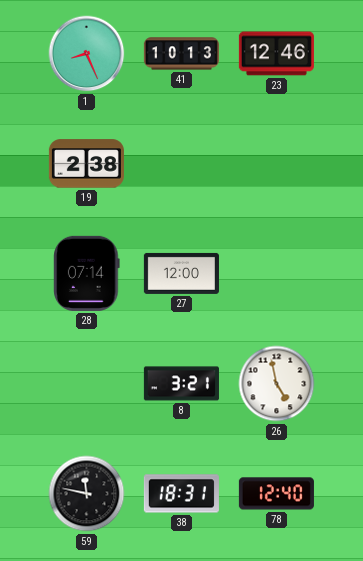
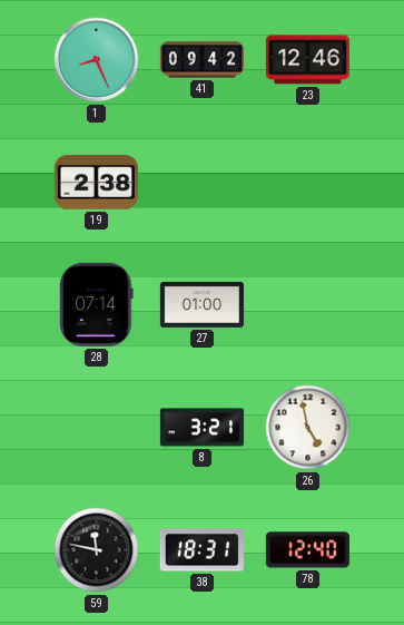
41: 10:13 -> 09:42 (201, 60)
27: 12:00 -> 01:00 (201, 304)
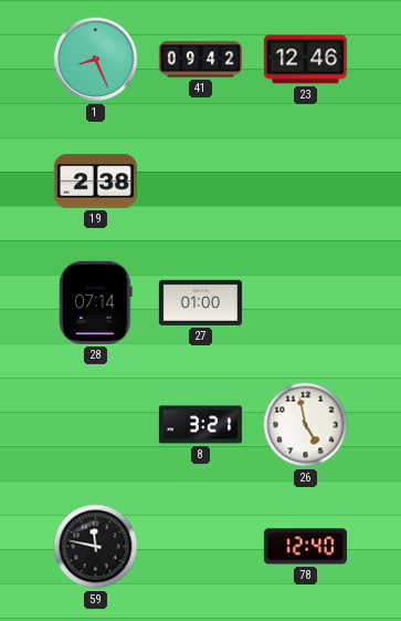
38: 18:31 -> none (201, 550)
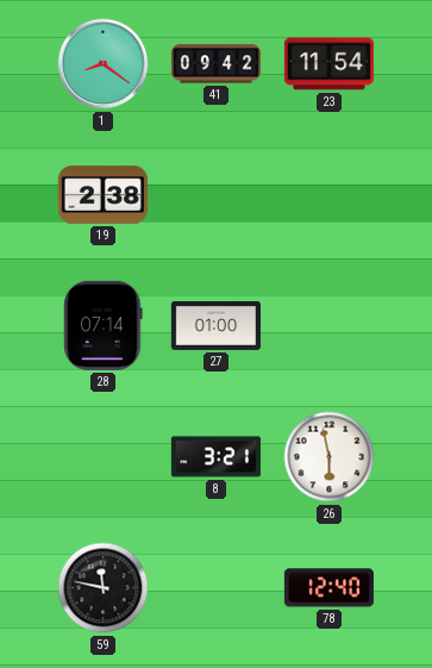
1: 8:26 -> 8:21 (104, 64)
23: 12:46 -> 11:54 (328, 64)
26: 4:58 -> 5:58 (330, 457)
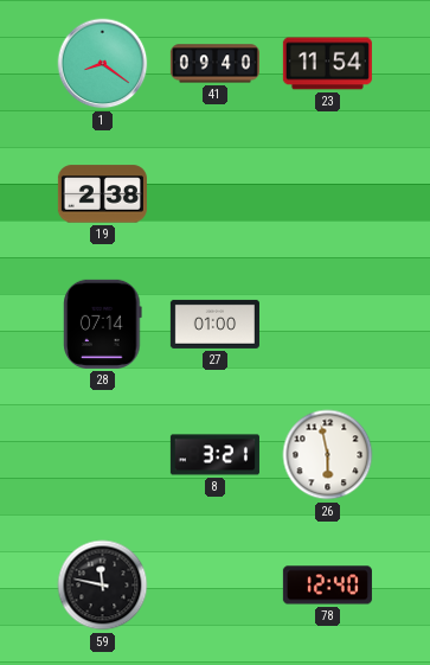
41: 09:42 -> 09:40 (214, 64)
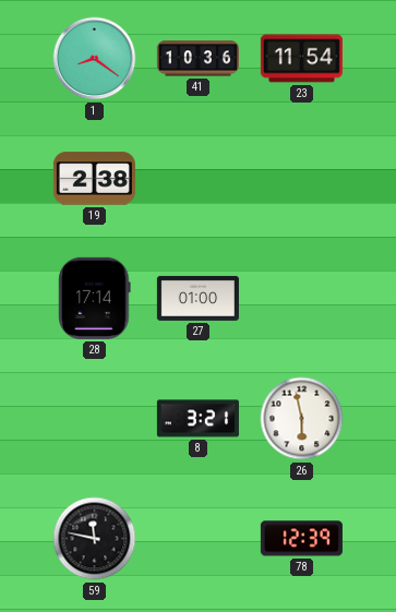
41: 09:40 -> 10:36 (197, 59)
28: 07:14 -> 17:14 (95, 298)
78: 12:40 -> 12:39 (301, 539)
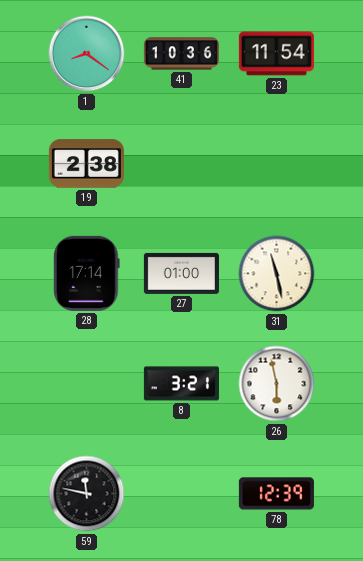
31: none -> 11:28 (277, 274)
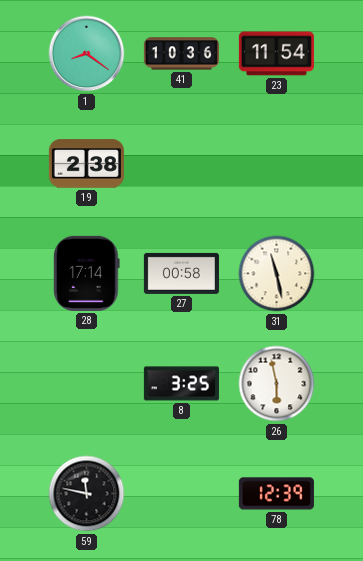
27: 01:00 -> 00:58 (181, 273)
8: 3:21 -> 3:25 (181, 384)
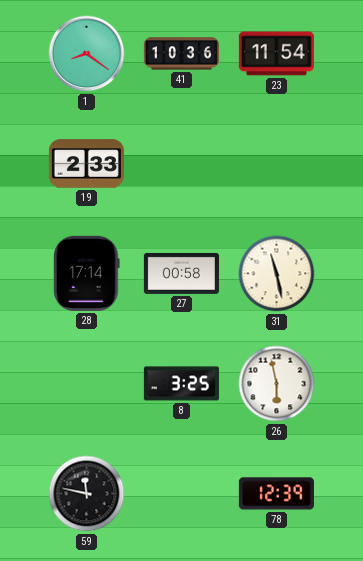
19: 2:38 -> 2:33 (86, 164)
